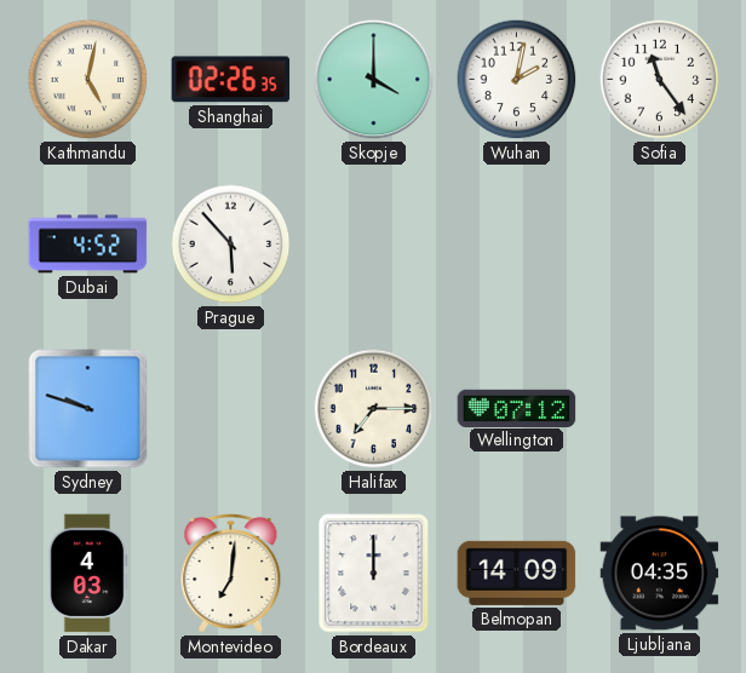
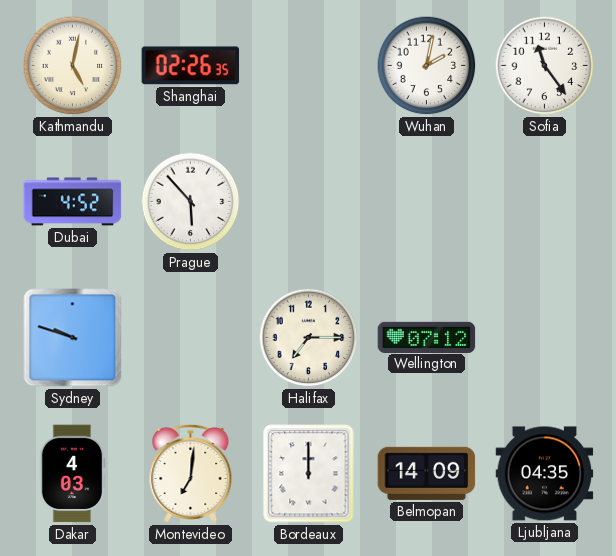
Skopje: 4:00 -> none (374, 80)
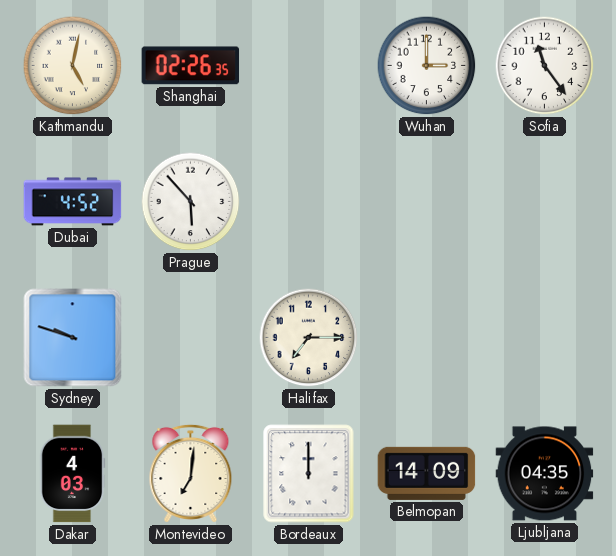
Wuhan: 2:02 -> 3:00 (427, 66)
Wellington: 07:12 -> none (427, 337)
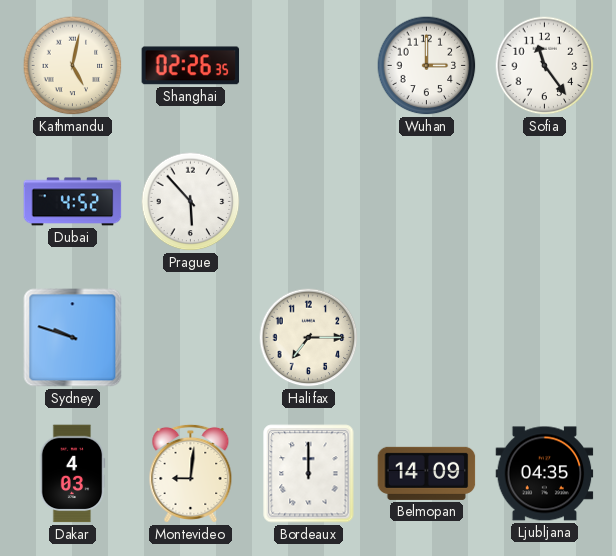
Montevideo: 7:01 -> 9:01 (191, 473)
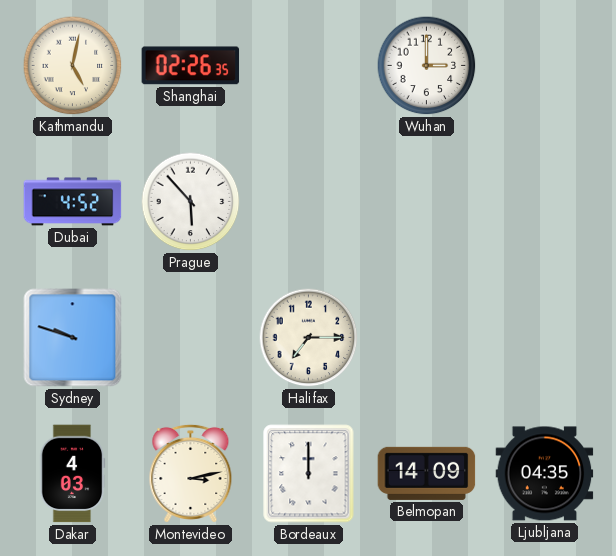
Sofia: 11:24 -> none (545, 66)
Montevideo: 9:01 -> 3:13 (191, 473)
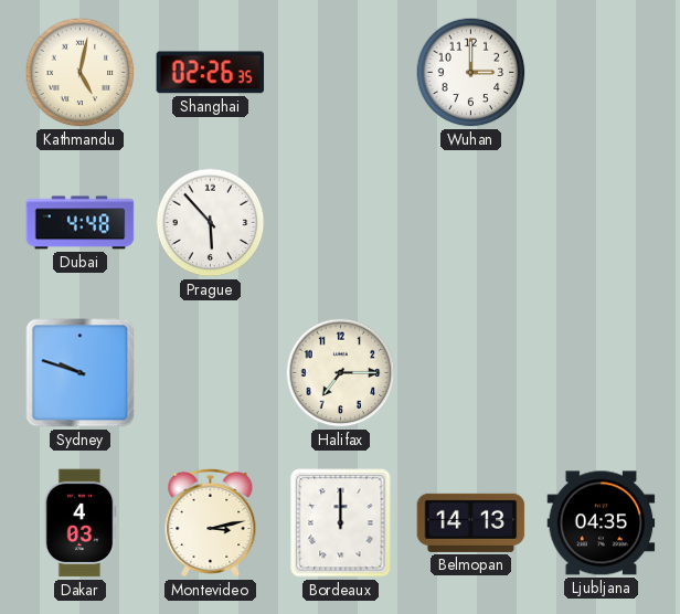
Dubai: 4:52 -> 4:48 (81, 223)
Belmopan: 14:09 -> 14:13 (471, 522)
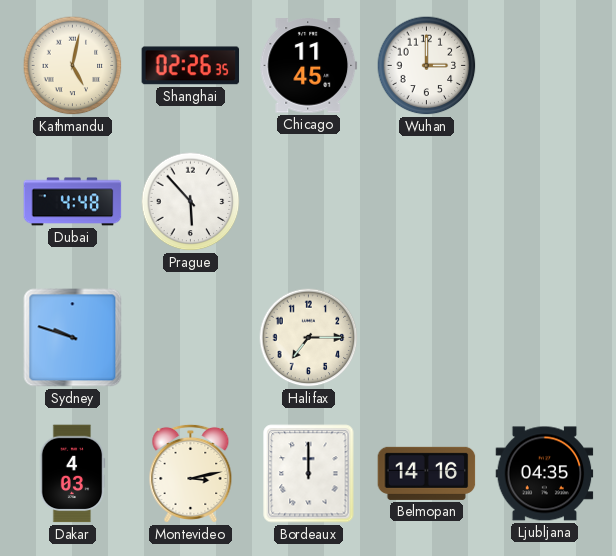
Chicago: none -> 11:45 (309, 66)
Belmopan: 14:13 -> 14:16 (427, 473)
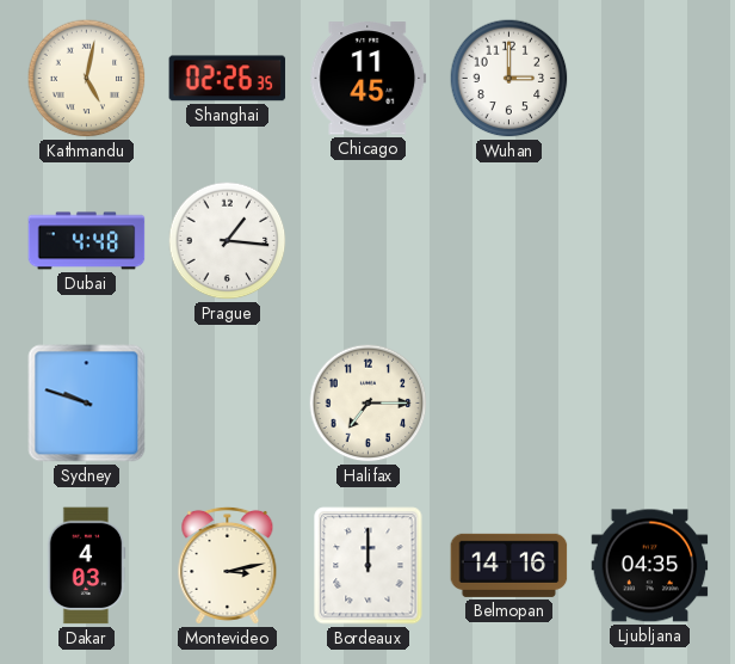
Prague: 5:53 -> 1:16 (228, 241)
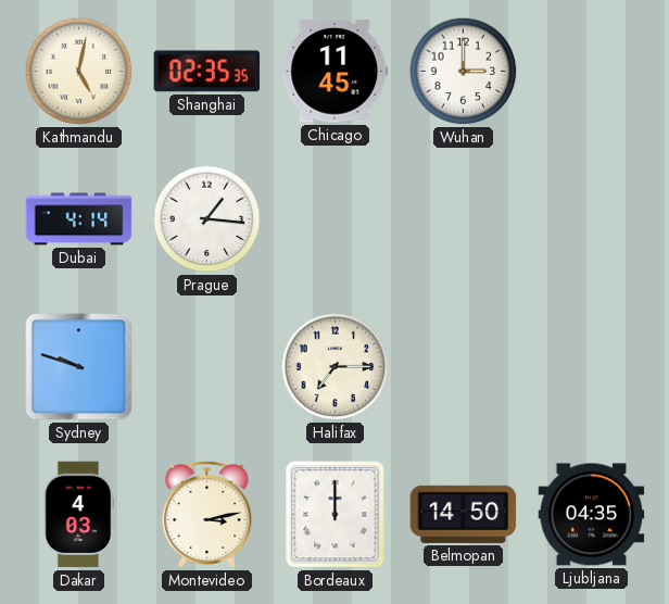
Shanghai: 02:26 -> 02:35 (207, 72)
Dubai: 4:48 -> 4:14 (79, 219)
Belmopan: 14:16 -> 14:50 (464, 514)
